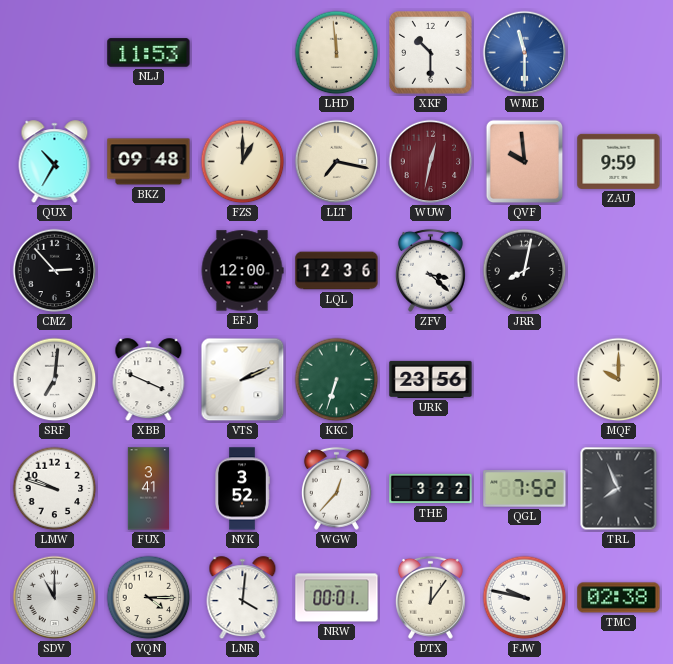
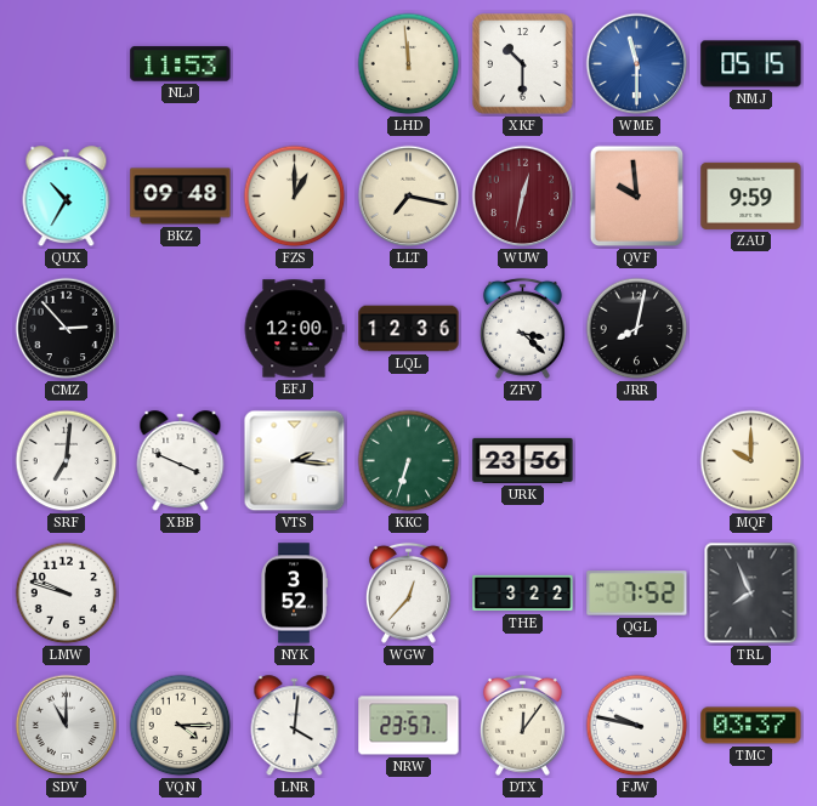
NMJ: none -> 05:15 (751, 64)
VTS: 2:11 -> 2:16 (295, 461)
FUX: 3:41 -> none (149, 489)
NRW: 00:01 -> 23:57 (409, 726)
TMC: 02:38 -> 03:37 (751, 726)
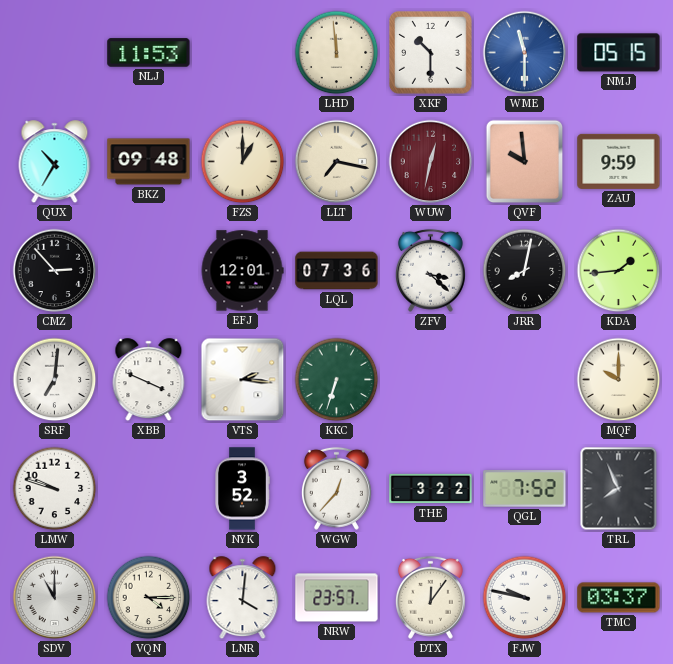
EFJ: 12:00 -> 12:01 (242, 271)
LQL: 12:36 -> 07:36 (337, 271)
KDA: none -> 1:44 (619, 271)
URK: 23:56 -> none (523, 460)
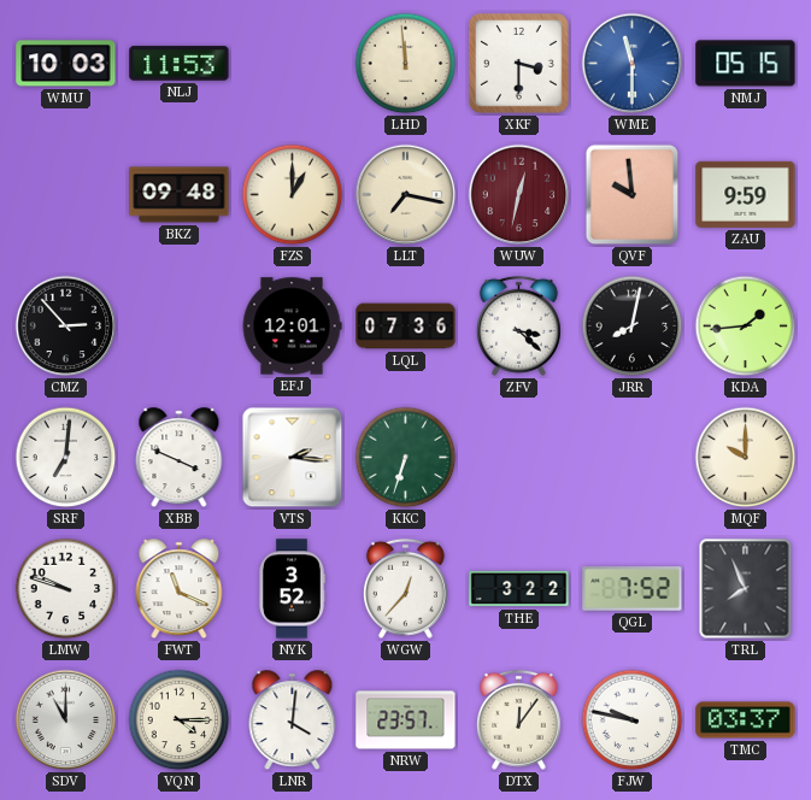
WMU: none -> 10:03 (66, 64)
XKF: 10:30 -> 3:30 (519, 64)
QUX: 10:35 -> none (55, 162)
FWT: none -> 11:19 (180, 589)
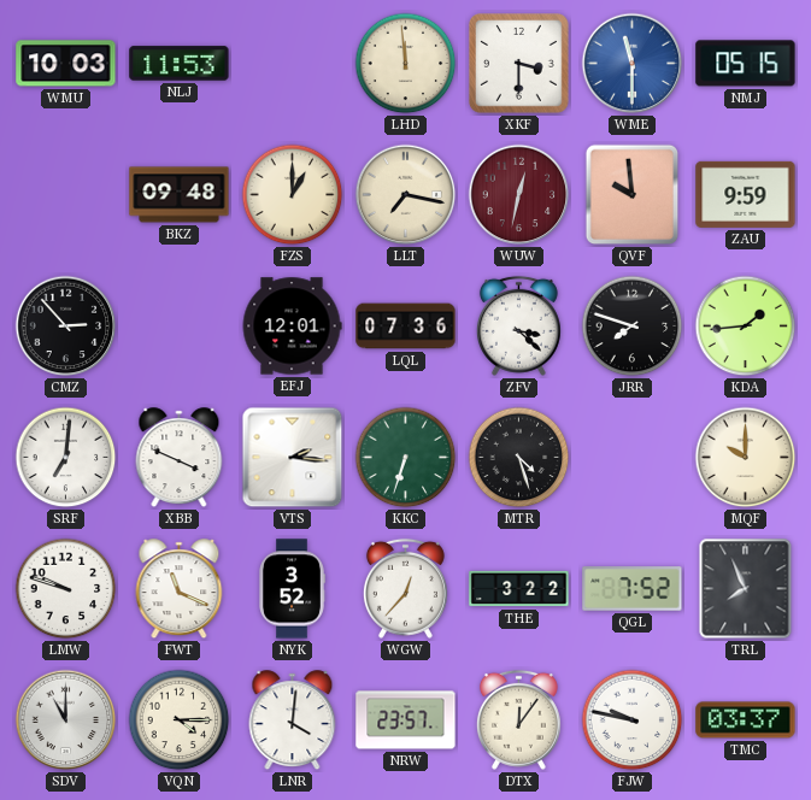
JRR: 8:02 -> 7:48 (633, 327)
MTR: none -> 4:27 (519, 458)
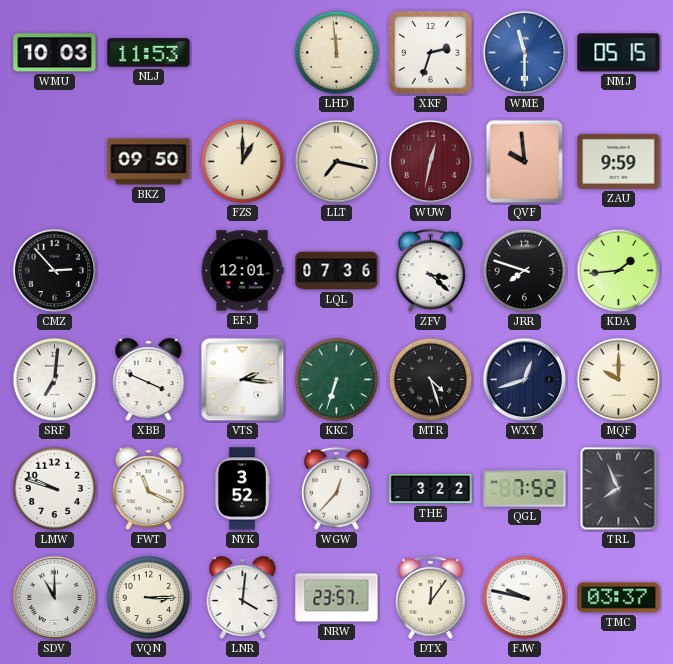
XKF: 3:30 -> 2:33 (431, 53)
BKZ: 09:48 -> 09:50 (149, 162)
WXY: none -> 12:42 (525, 380)
VQN: 4:15 -> 3:15 (149, 598)
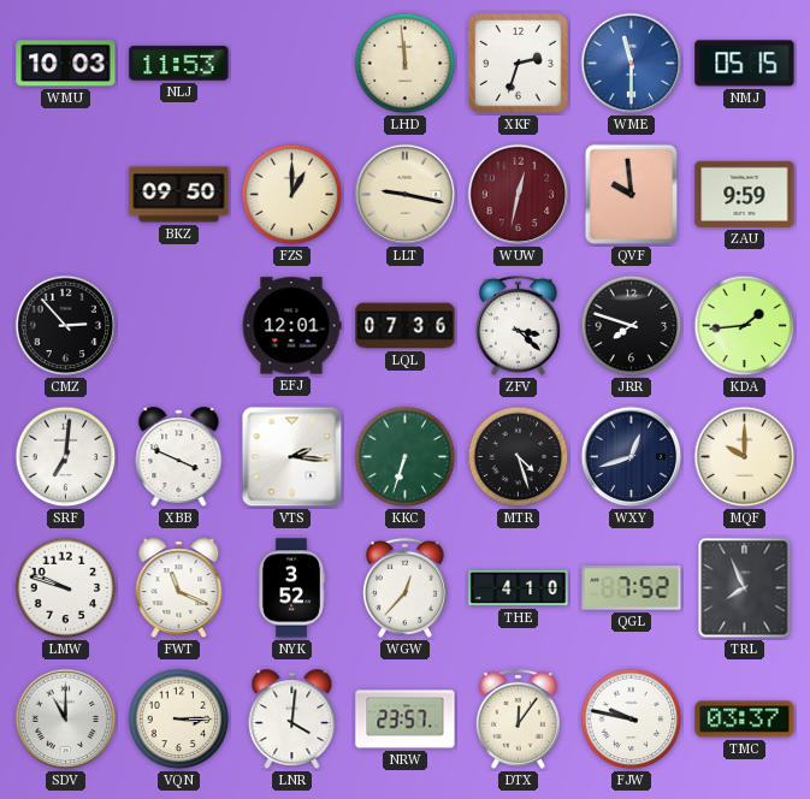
LLT: 7:17 -> 9:17 (406, 195)
THE: 3:22 -> 4:10 (519, 588)
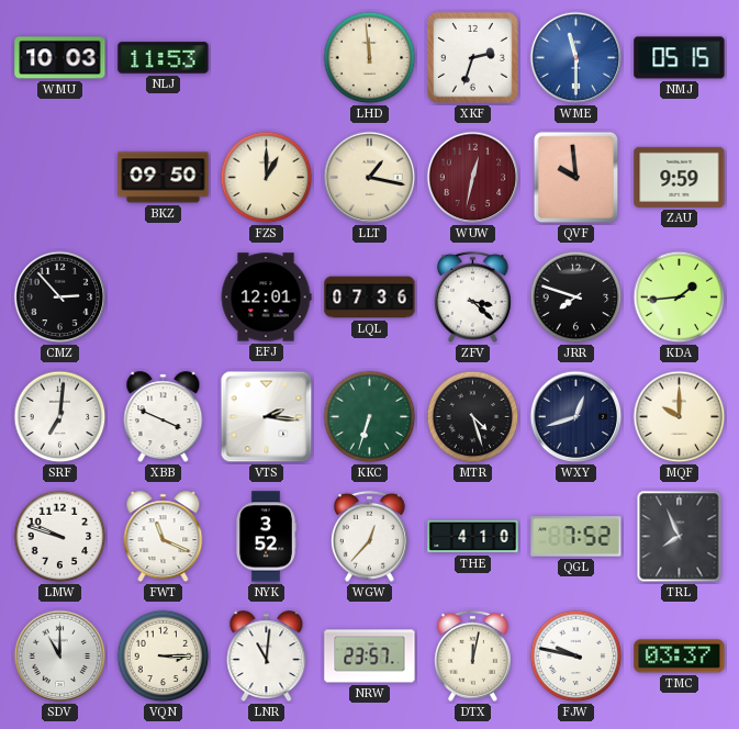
LLT: 9:17 -> 1:17 (370, 178)
LNR: 4:01 -> 11:01 (267, 657)
DTX: 12:06 -> 12:02 (472, 655)
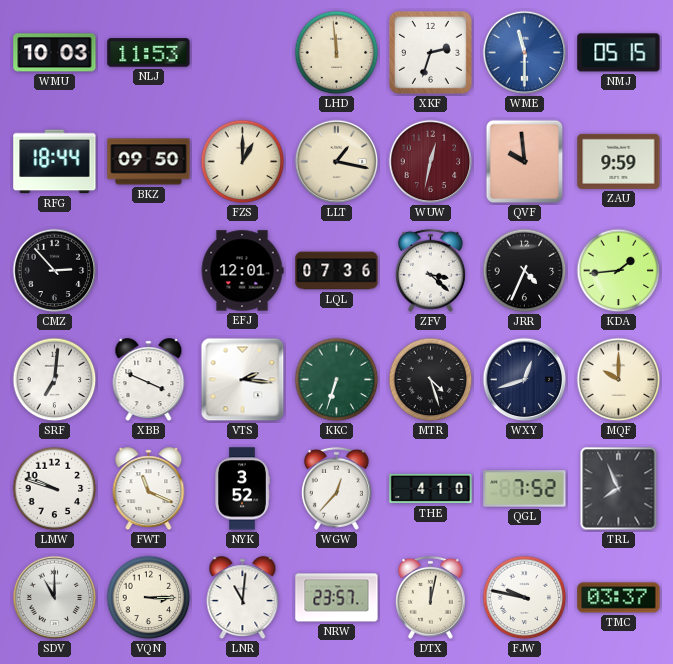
RFG: none -> 18:44 (55, 162)
JRR: 7:48 -> 4:34 (525, 271)
